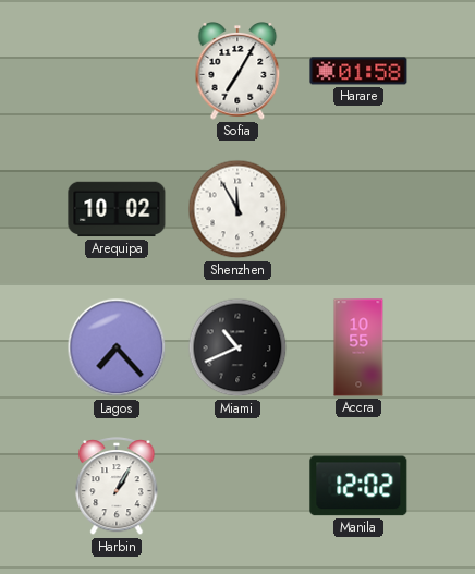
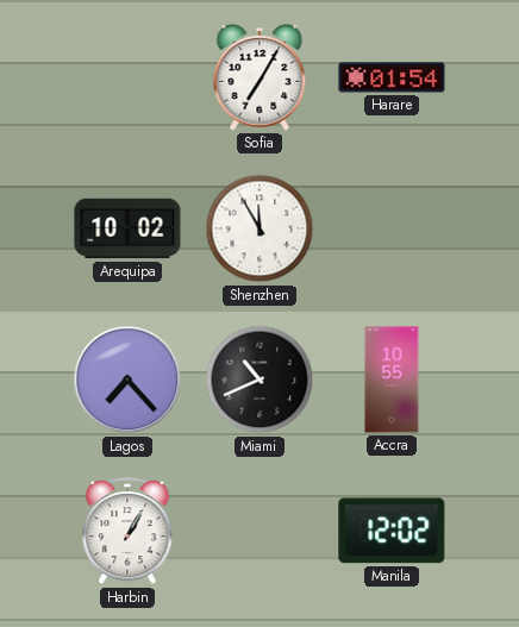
Harare: 01:58 -> 01:54 (392, 77)
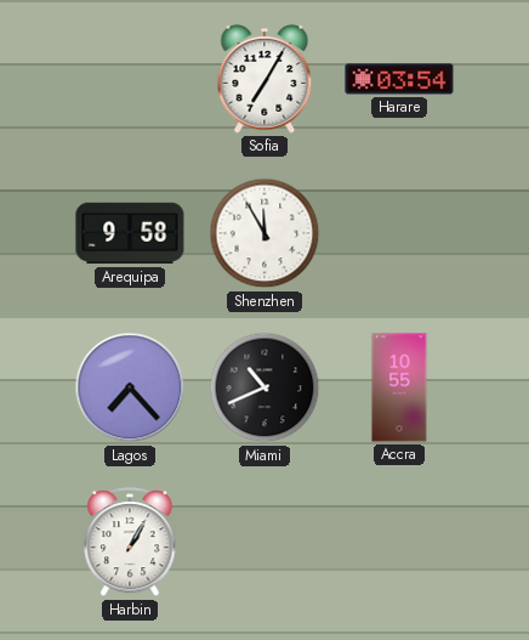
Harare: 01:54 -> 03:54 (399, 79)
Arequipa: 10:02 -> 9:58 (130, 233)
Manila: 12:02 -> none (392, 531)
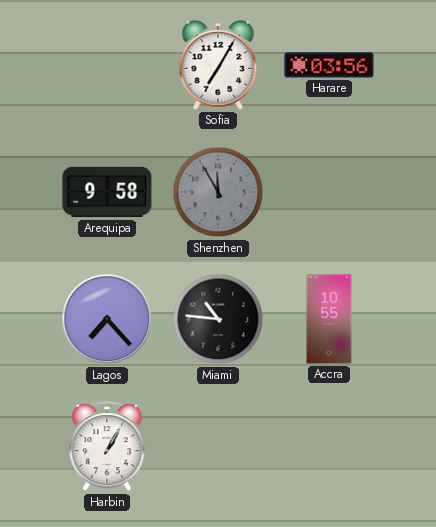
Harare: 03:54 -> 03:56 (329, 65)
Shenzhen dial: white -> grey (218, 192)
Miami: 10:41 -> 10:46 (218, 319)
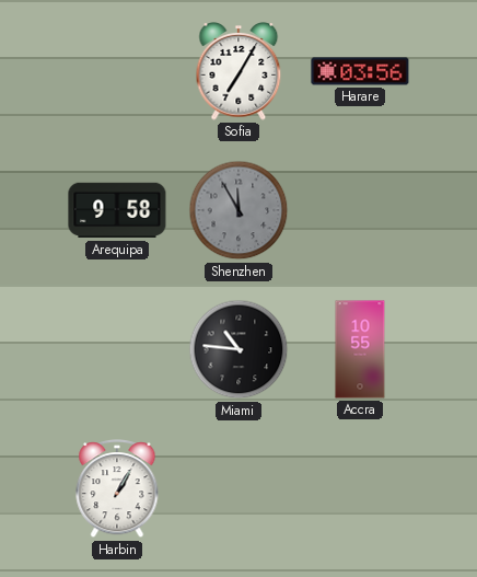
Lagos: 7:23 -> none (107, 319)
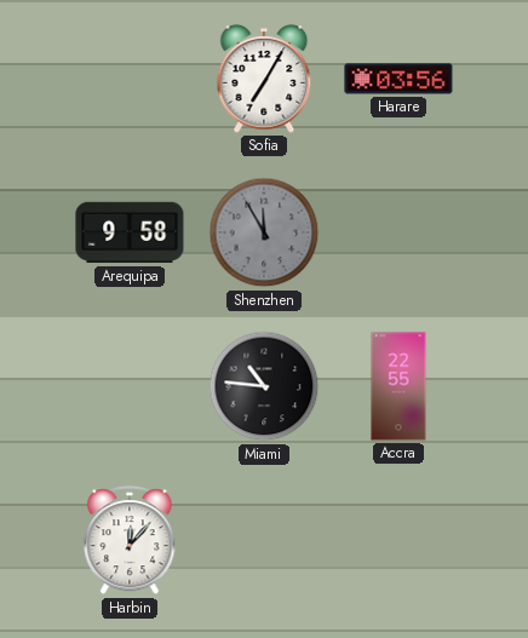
Accra: 10:55 -> 22:55 (398, 386)
Harbin: 1:05 -> 12:07 (130, 541)
